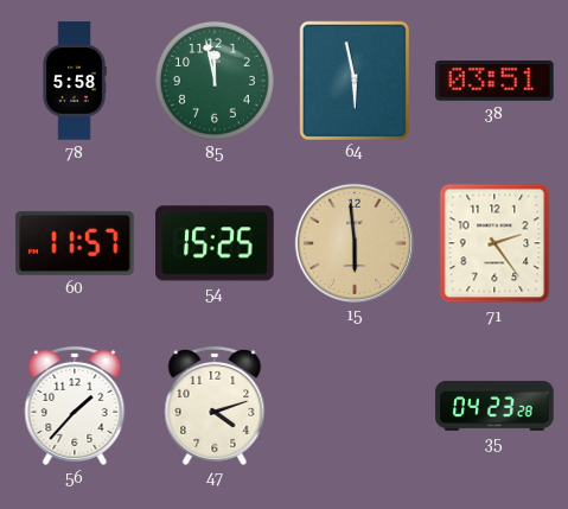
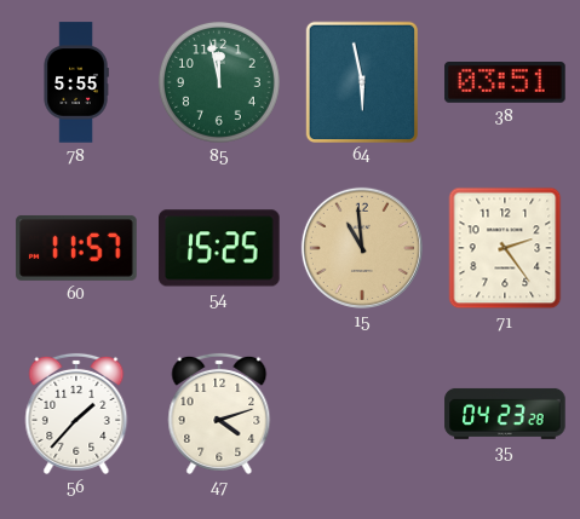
78: 5:58 -> 5:55 (76, 82)
15: 5:59 -> 10:59 (362, 248)
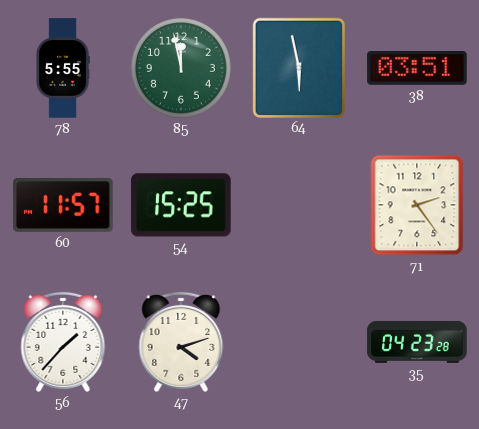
15: 10:59 -> none (362, 248)
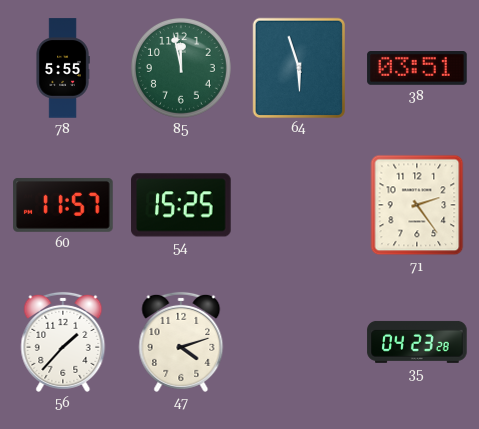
64: 5:58 -> 5:57 (298, 67)
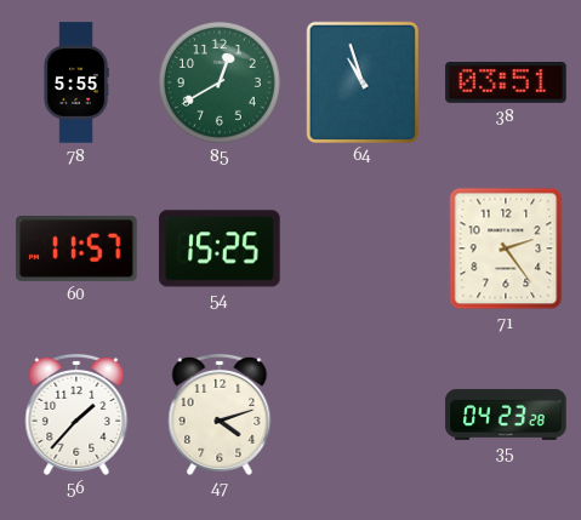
85: 11:58 -> 12:40 (220, 82)
64: 5:57 -> 10:57 (361, 81)
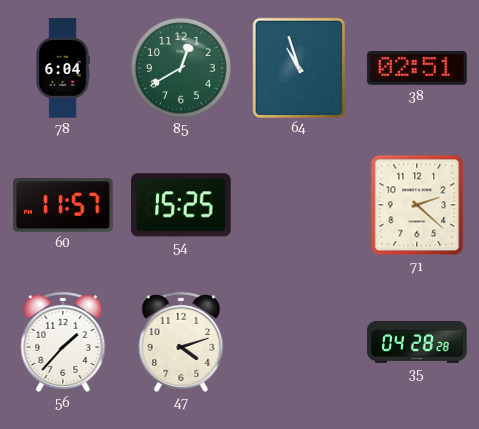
78: 5:55 -> 6:04 (63, 68)
38: 03:51 -> 02:51 (417, 69)
71: 2:24 -> 2:22 (417, 205)
35: 04:23 -> 04:28 (417, 342)
